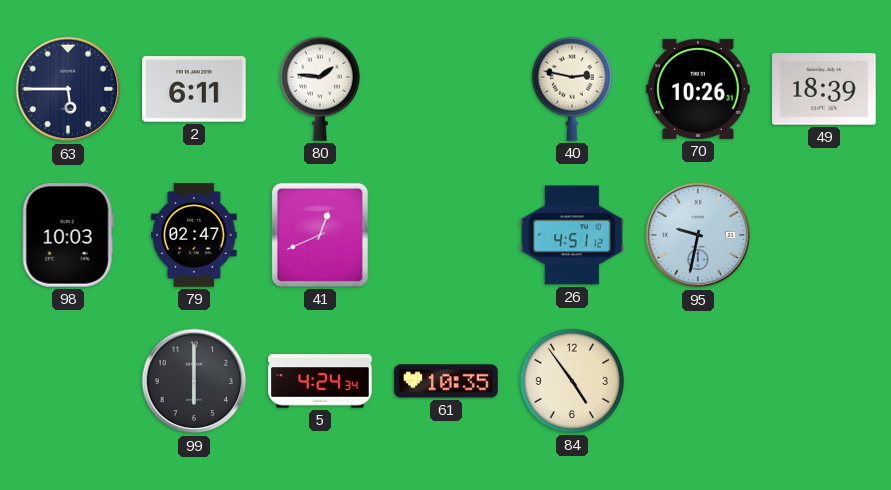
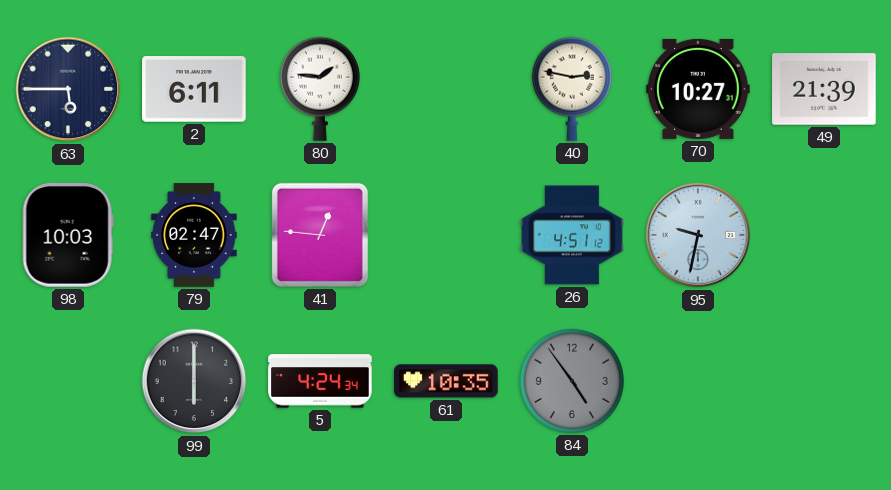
70: 10:26 -> 10:27 (698, 89)
49: 18:39 -> 21:39 (824, 89)
41: 12:41 -> 12:46 (320, 235)
84 dial: cream -> grey (572, 381)
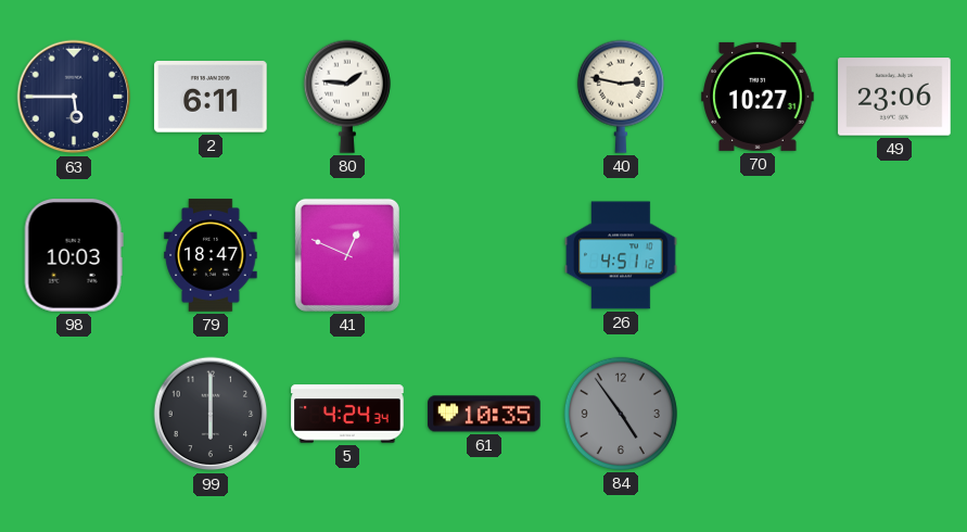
49: 21:39 -> 23:06 (894, 97)
79: 02:47 -> 18:47 (211, 255)
41: 12:46 -> 12:49 (347, 255)
95: 9:32 -> none (698, 235)
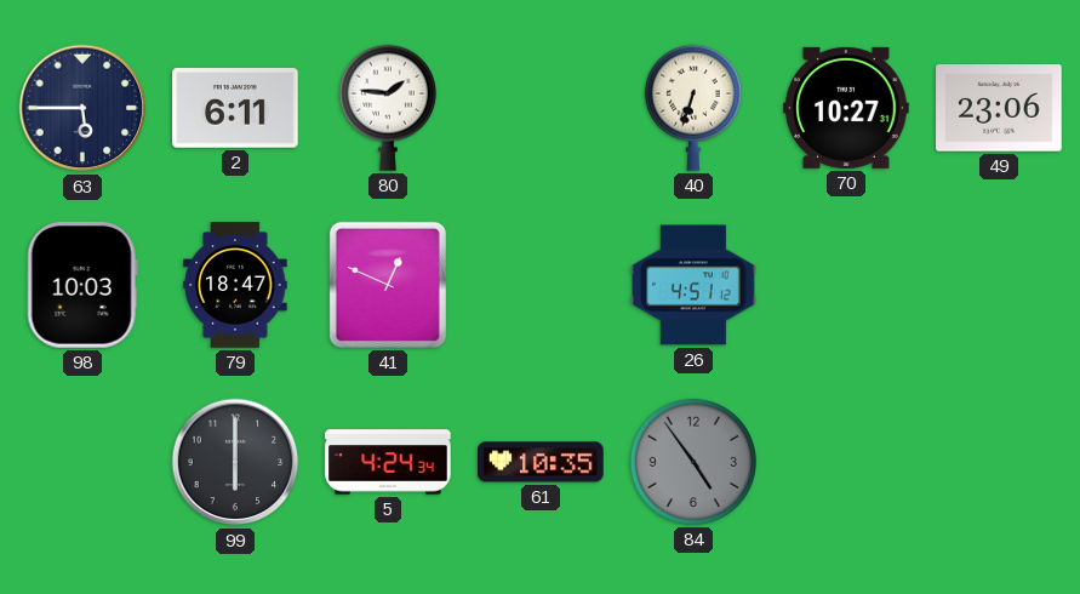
40: 2:47 -> 6:33 (693, 108)
